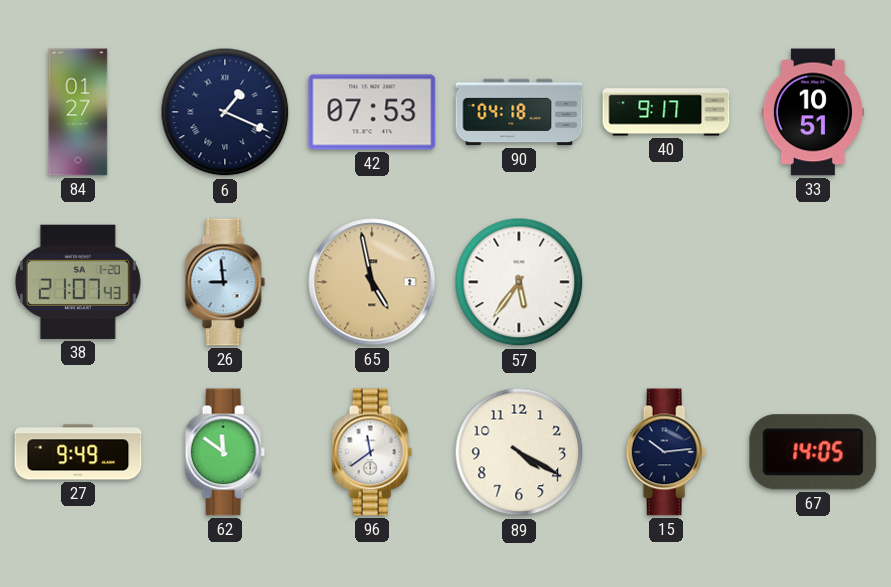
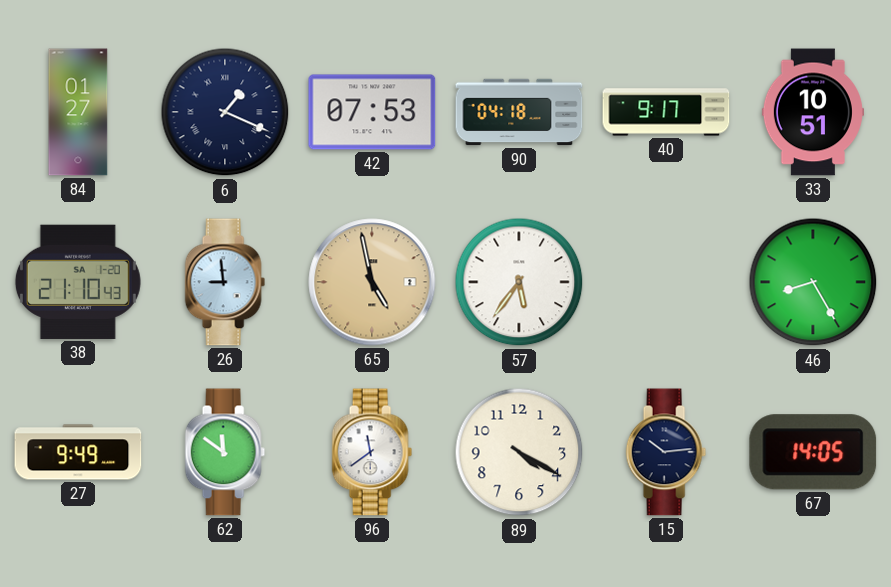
38: 21:07 -> 21:10 (78, 282)
46: none -> 8:25 (813, 282)
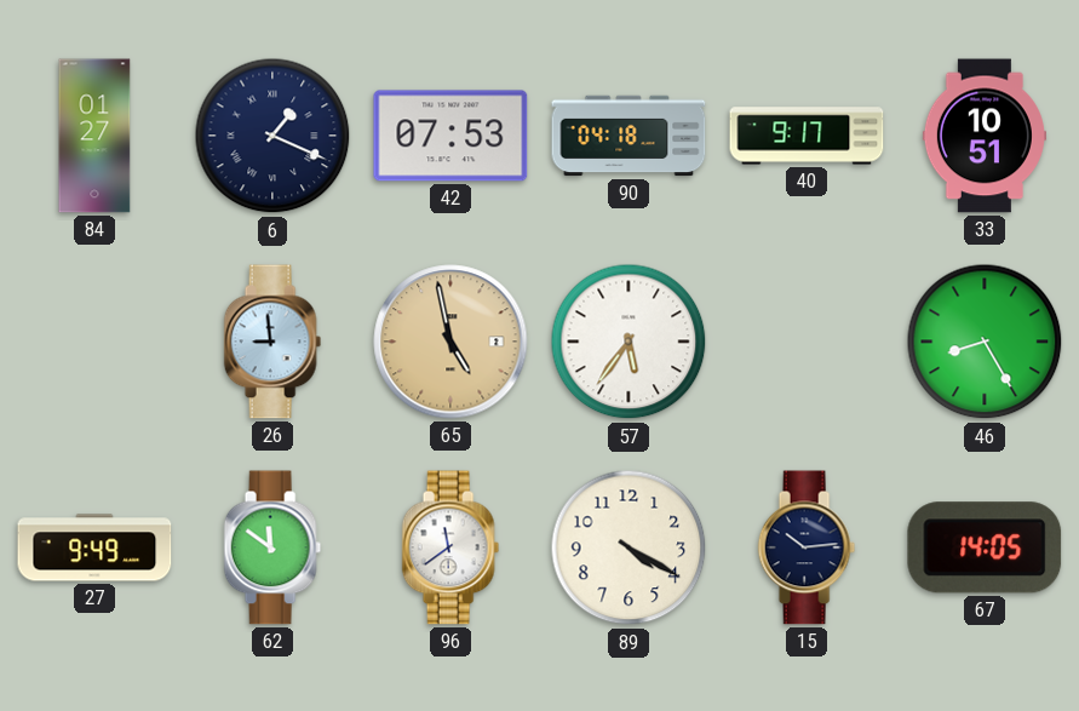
38: 21:10 -> none (78, 282)
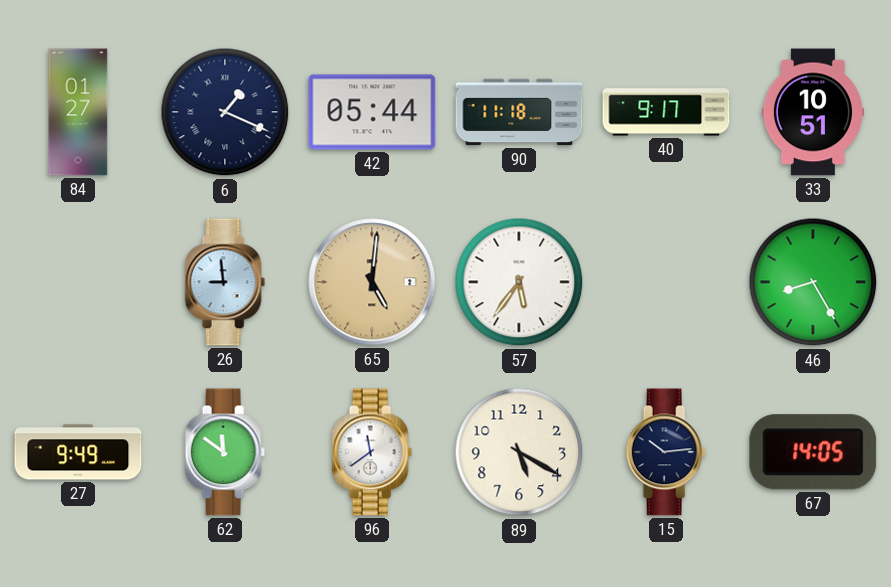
42: 07:53 -> 05:44 (372, 112)
90: 04:18 -> 11:18 (519, 112)
65: 4:58 -> 5:01 (372, 282)
89: 4:20 -> 5:20 (519, 452)
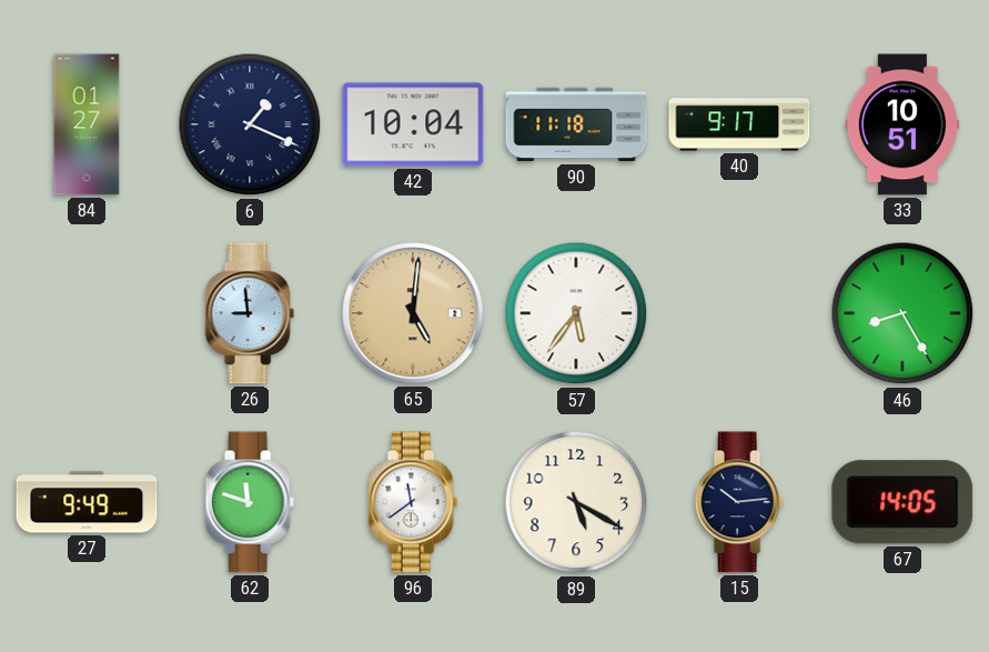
42: 05:44 -> 10:04 (413, 124)
62: 11:51 -> 11:48 (250, 502)
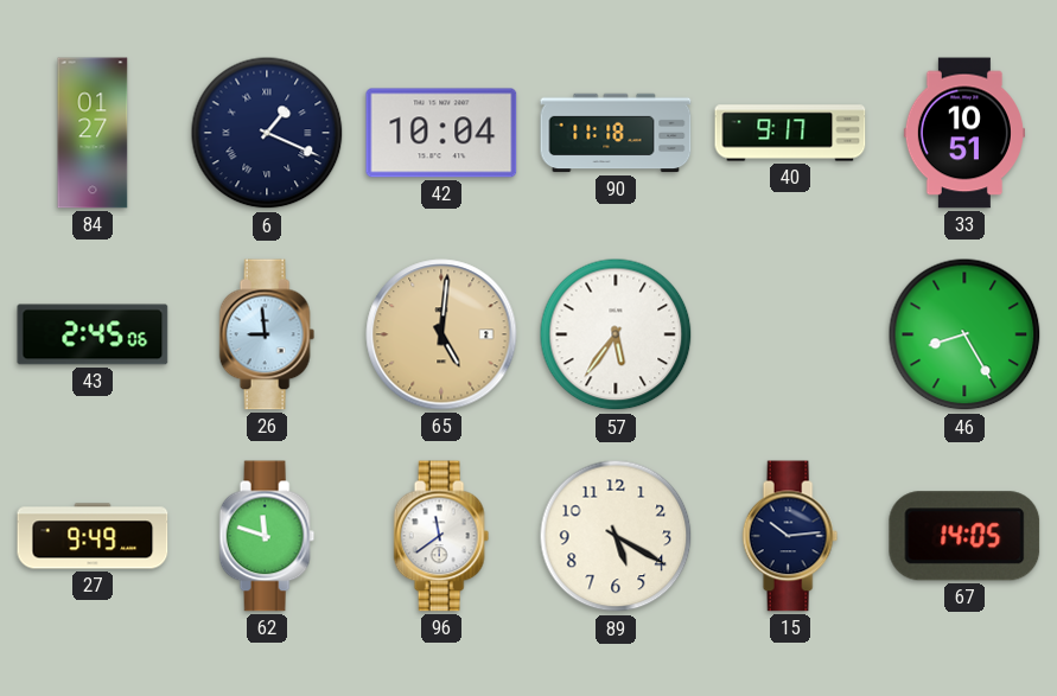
43: none -> 2:45 (93, 334)
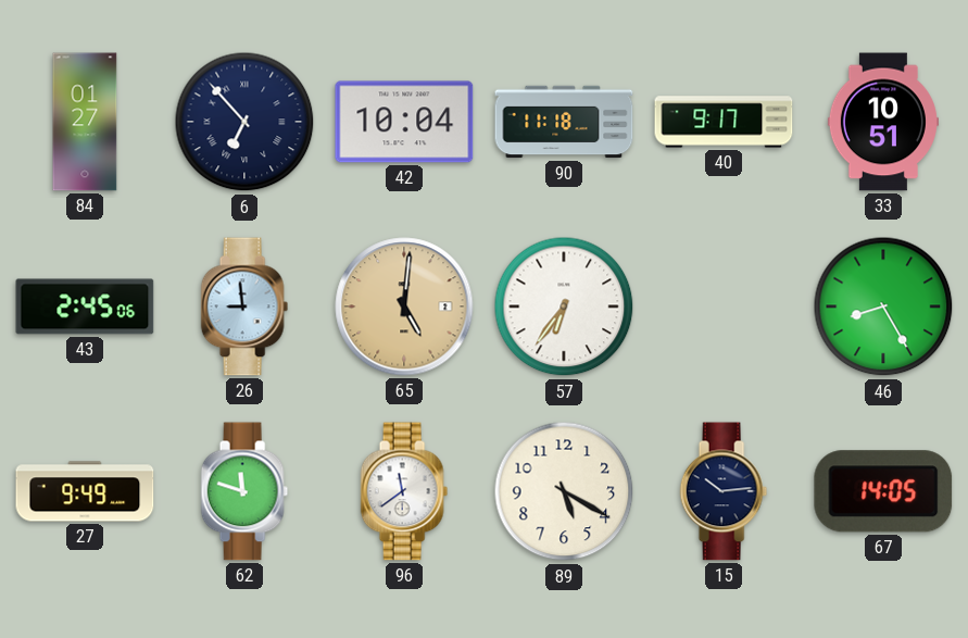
6: 1:19 -> 6:53 (244, 122)
57: 5:36 -> 6:36 (564, 307)
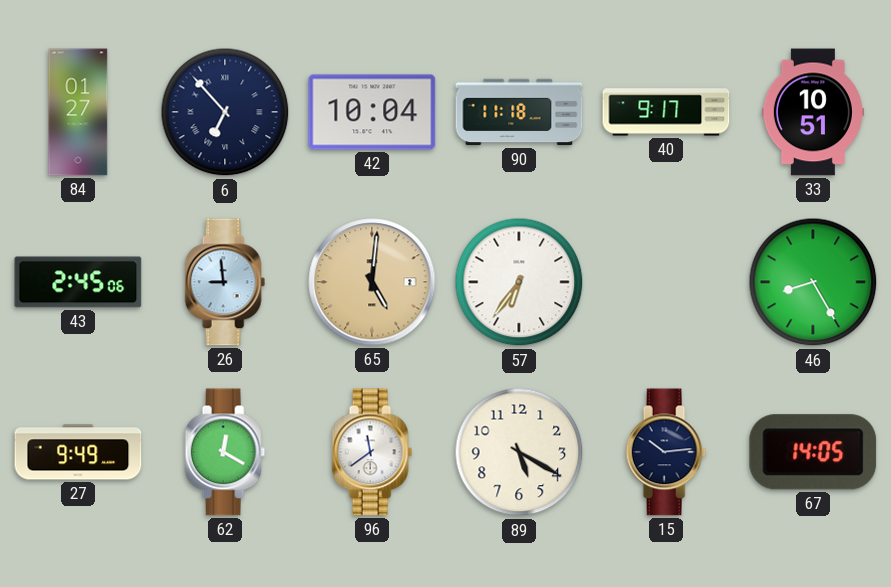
62: 11:48 -> 12:20 (225, 452)
